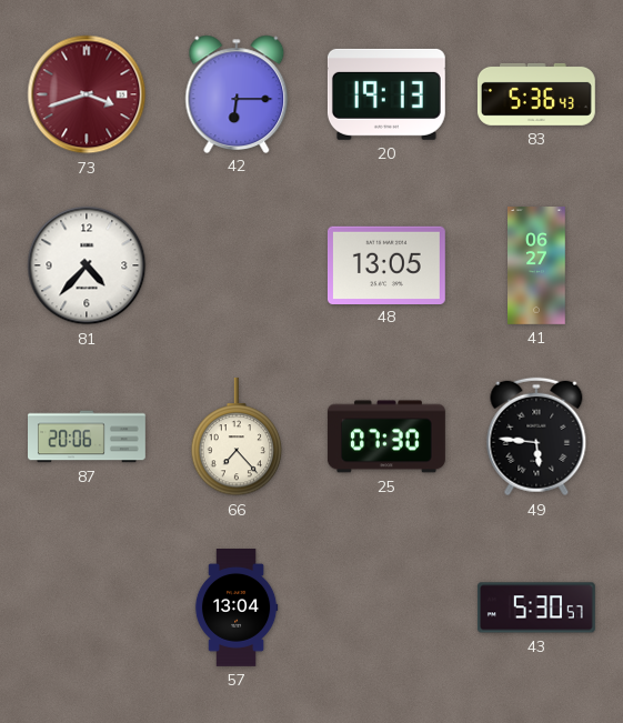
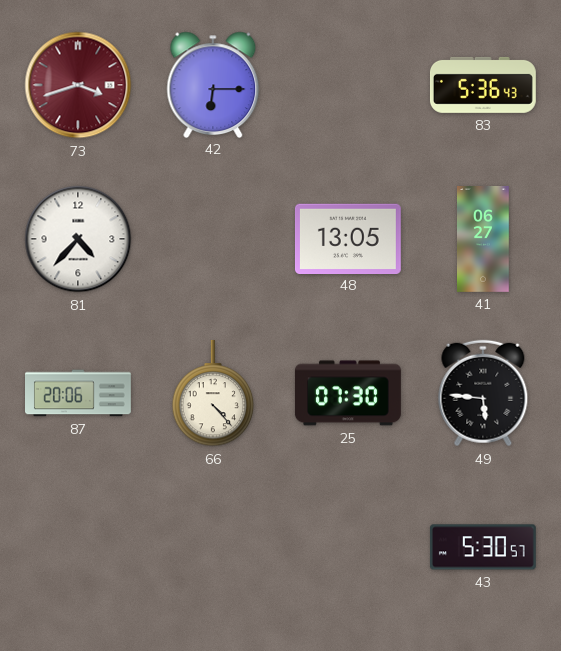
20: 19:13 -> none (386, 94)
66: 7:23 -> 4:23 (213, 393)
57: 13:04 -> none (237, 609)
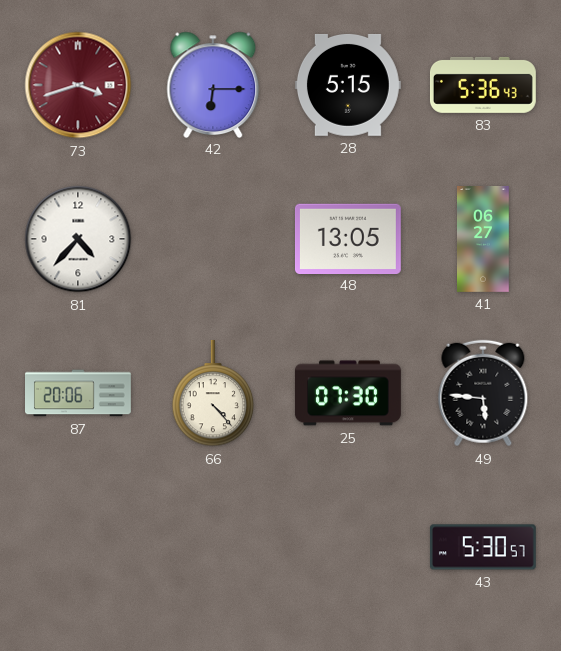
28: none -> 5:15 (348, 85)
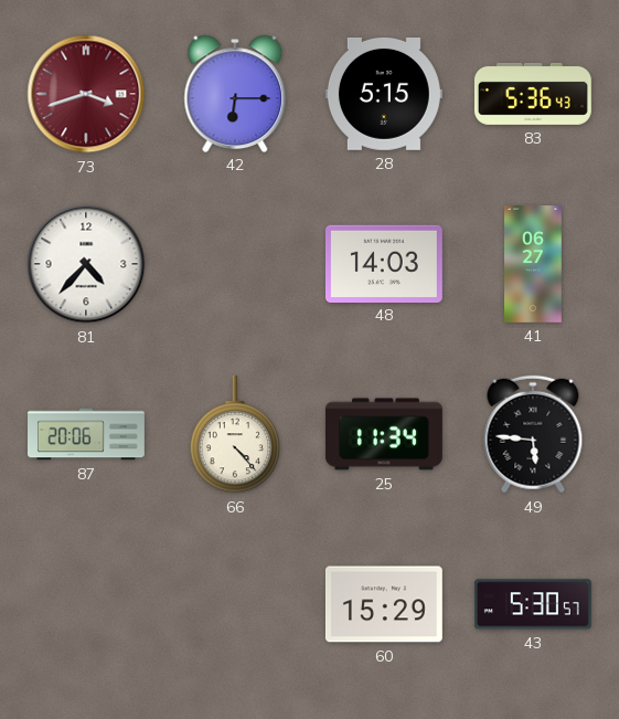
48: 13:05 -> 14:03 (384, 263)
25: 07:30 -> 11:34 (384, 434)
60: none -> 15:29 (384, 604)
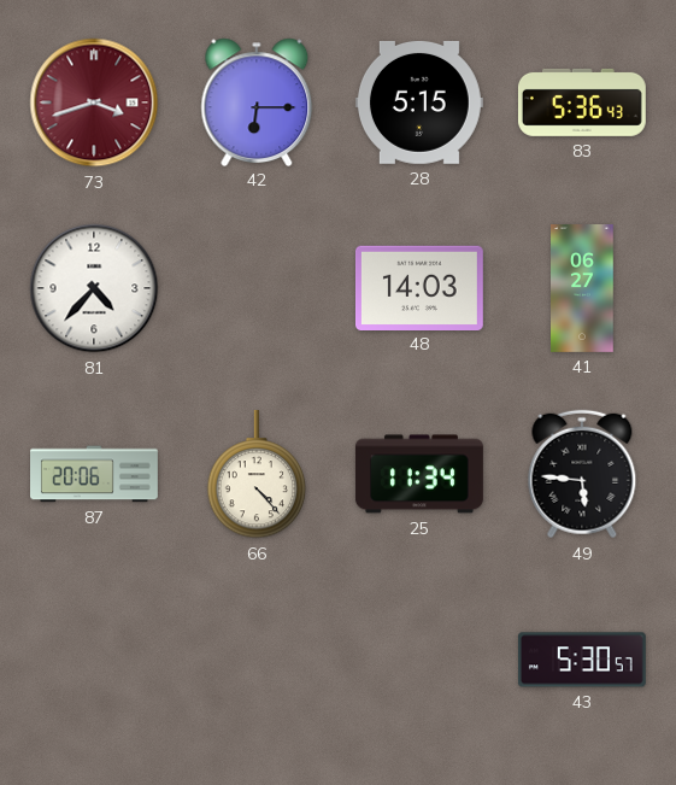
60: 15:29 -> none (384, 604)
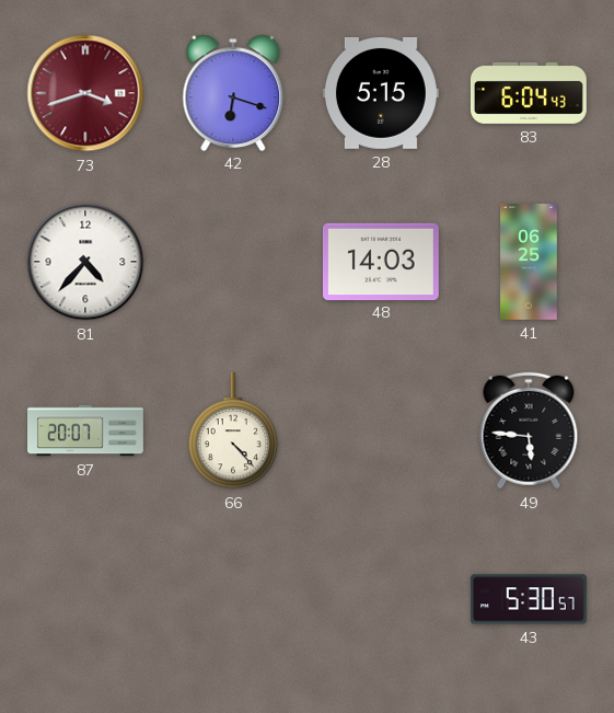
42: 6:15 -> 6:18 (233, 92)
83: 5:36 -> 6:04 (529, 93)
41: 06:27 -> 06:25 (530, 263)
87: 20:06 -> 20:07 (86, 430)
25: 11:34 -> none (419, 474)
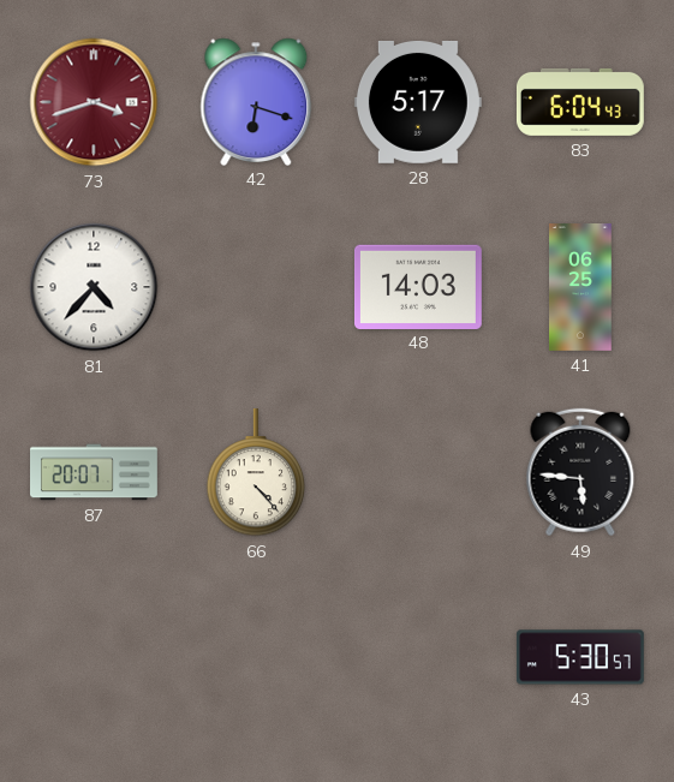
28: 5:15 -> 5:17 (418, 102)
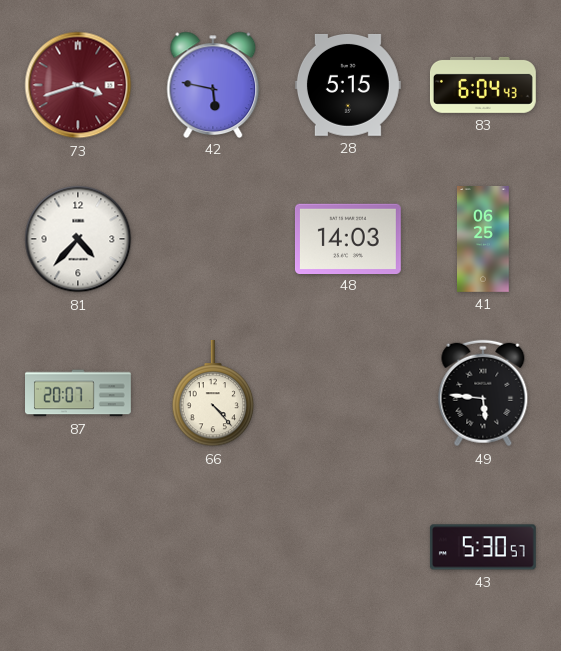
42: 6:18 -> 5:47 (213, 84)
28: 5:17 -> 5:15 (348, 85)
